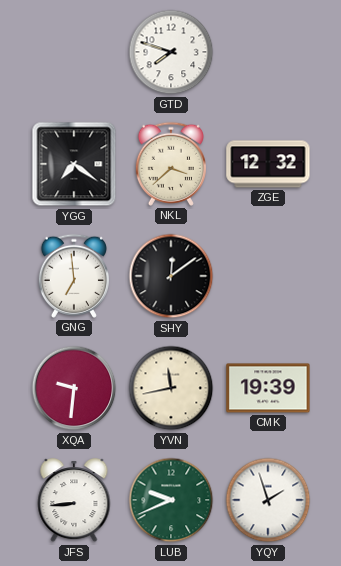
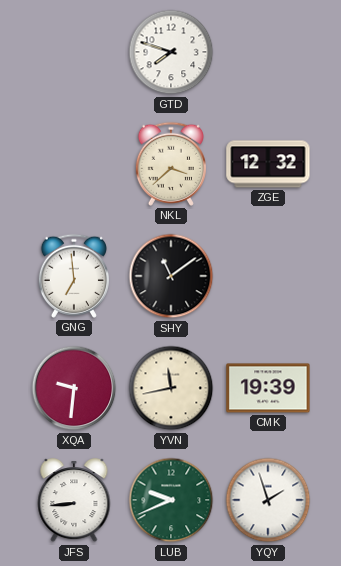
YGG: 7:21 -> none (74, 164)
SHY: 12:09 -> 11:09 (171, 276)
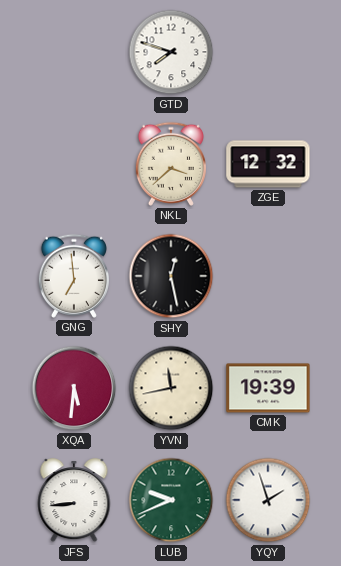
SHY: 11:09 -> 12:28 (171, 276)
XQA: 9:31 -> 5:31 (74, 388)
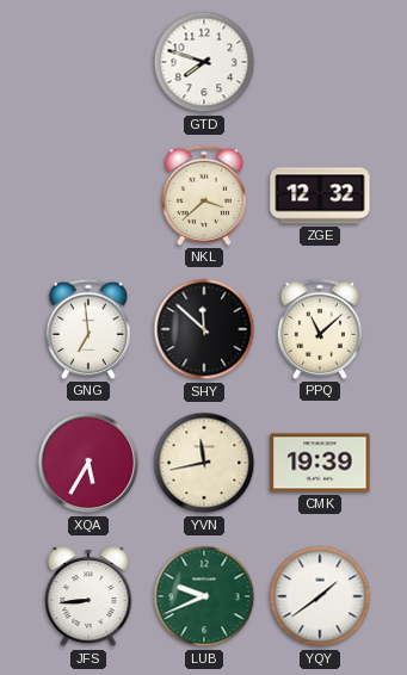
SHY: 12:28 -> 11:52 (204, 329)
PPQ: none -> 11:08 (320, 329)
XQA: 5:31 -> 5:35 (88, 463)
YQY: 1:57 -> 1:39 (320, 596)
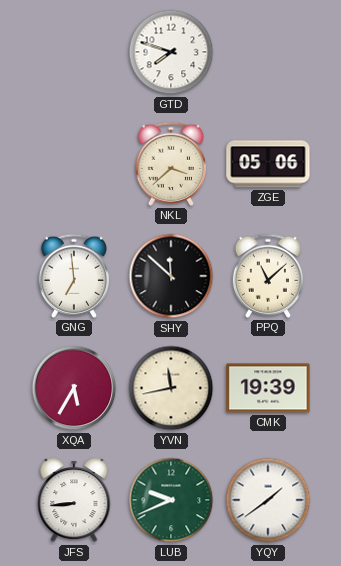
ZGE: 12:32 -> 05:06 (268, 164)
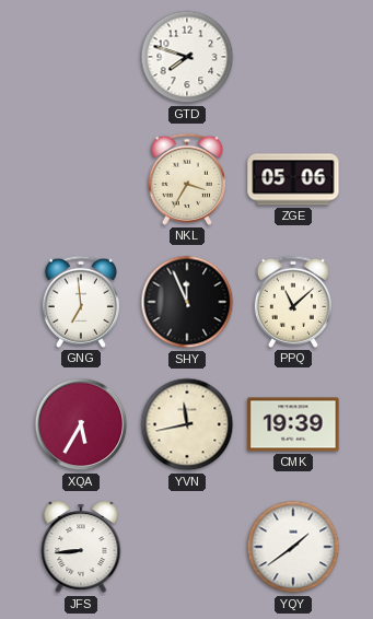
NKL: 3:38 -> 3:35 (187, 179)
SHY: 11:52 -> 11:56 (187, 302)
LUB: 9:41 -> none (171, 500)
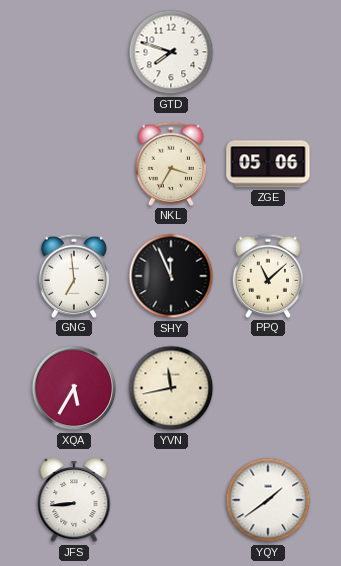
CMK: 19:39 -> none (293, 424)
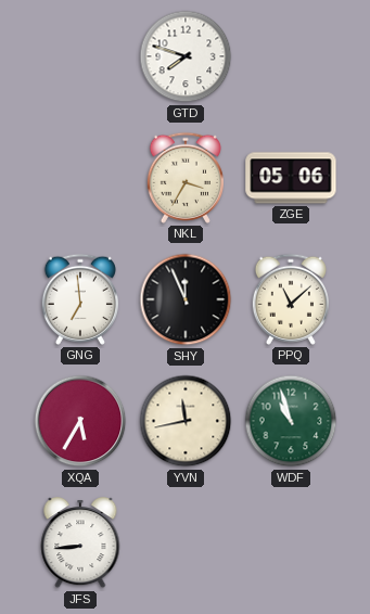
WDF: none -> 10:57 (291, 421)
YQY: 1:39 -> none (268, 500)
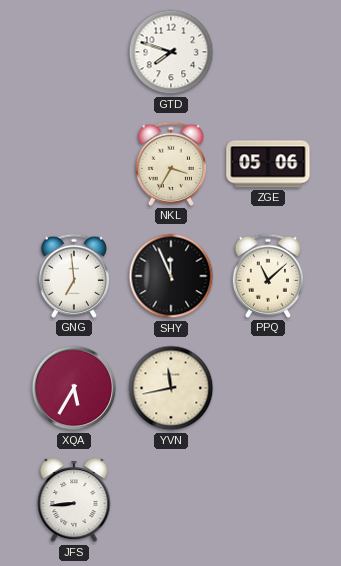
WDF: 10:57 -> none (291, 421)
